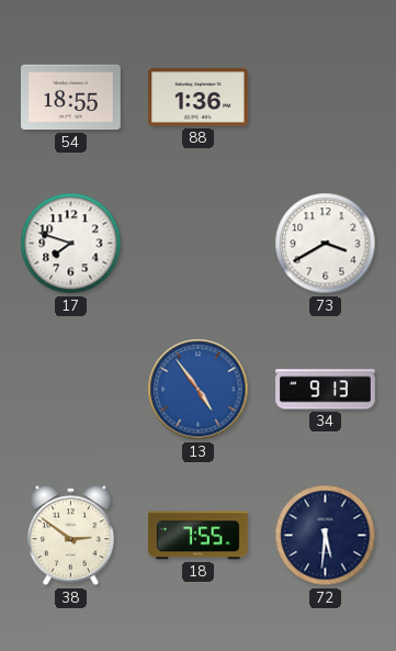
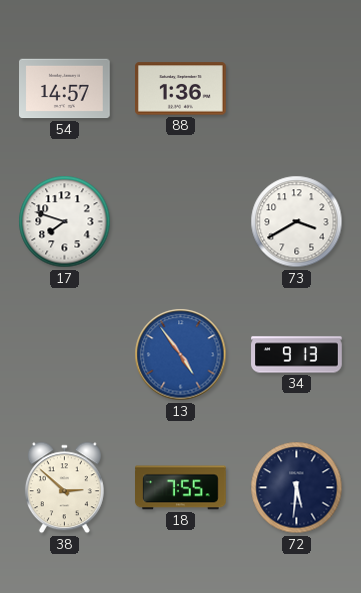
54: 18:55 -> 14:57 (65, 89)
38: 2:51 -> 2:52 (64, 488)
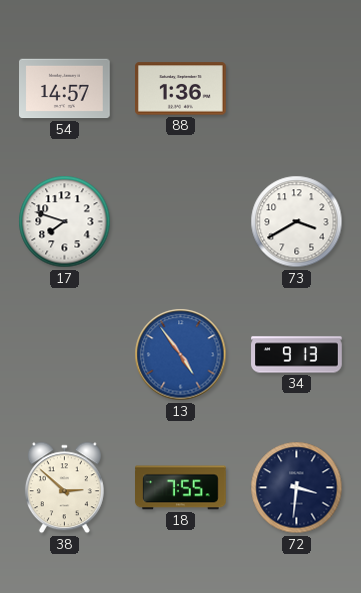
72: 5:31 -> 3:31 (297, 488)
